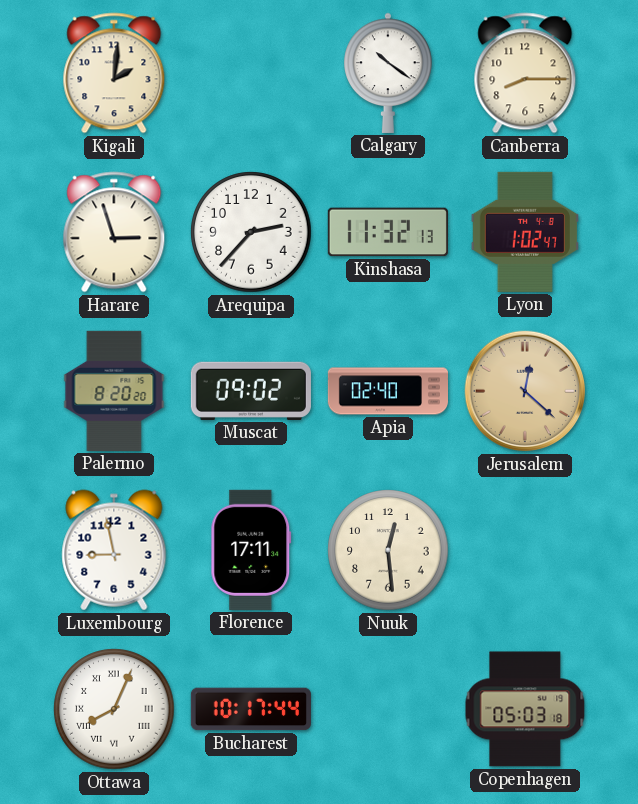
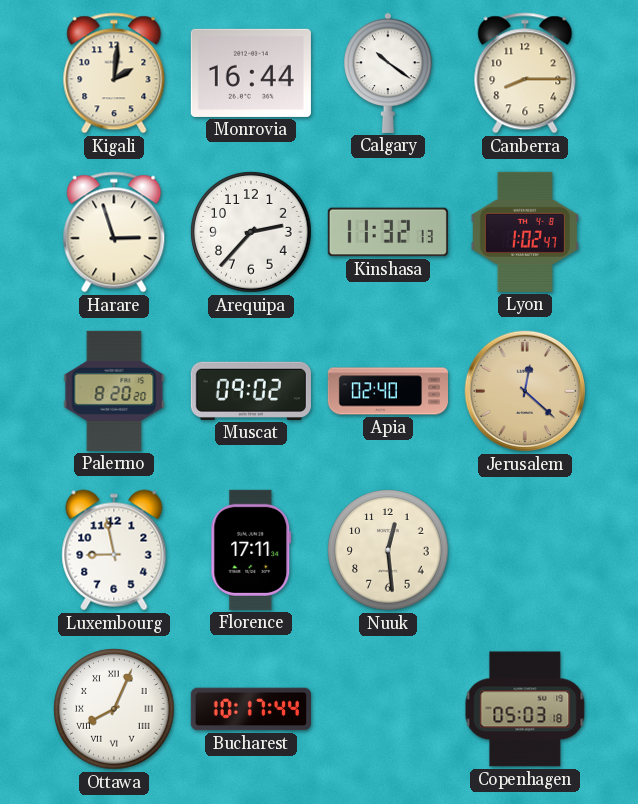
Monrovia: none -> 16:44 (251, 73)
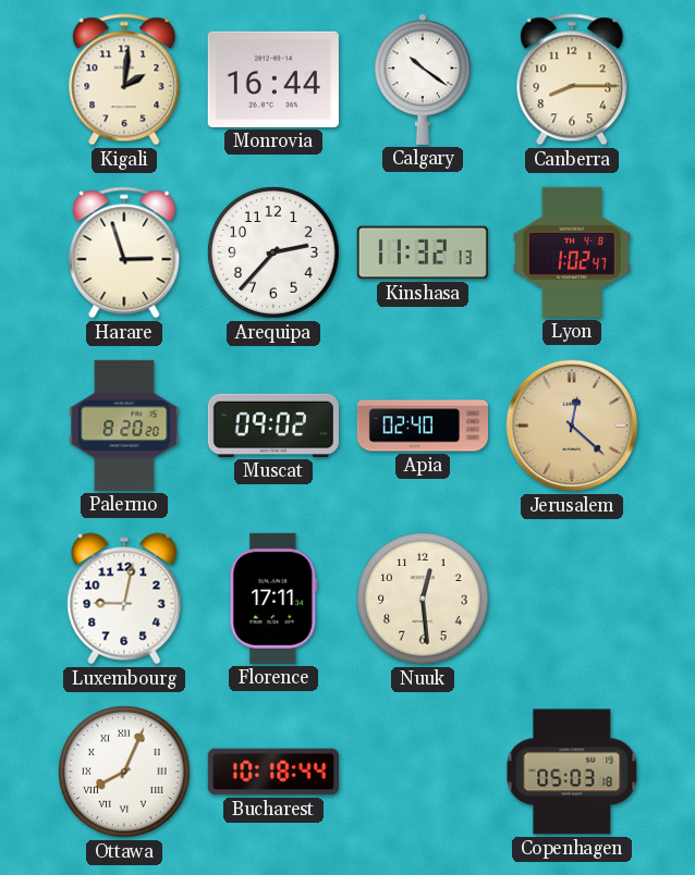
Luxembourg: 8:58 -> 9:02 (124, 599)
Bucharest: 10:17 -> 10:18 (273, 772)
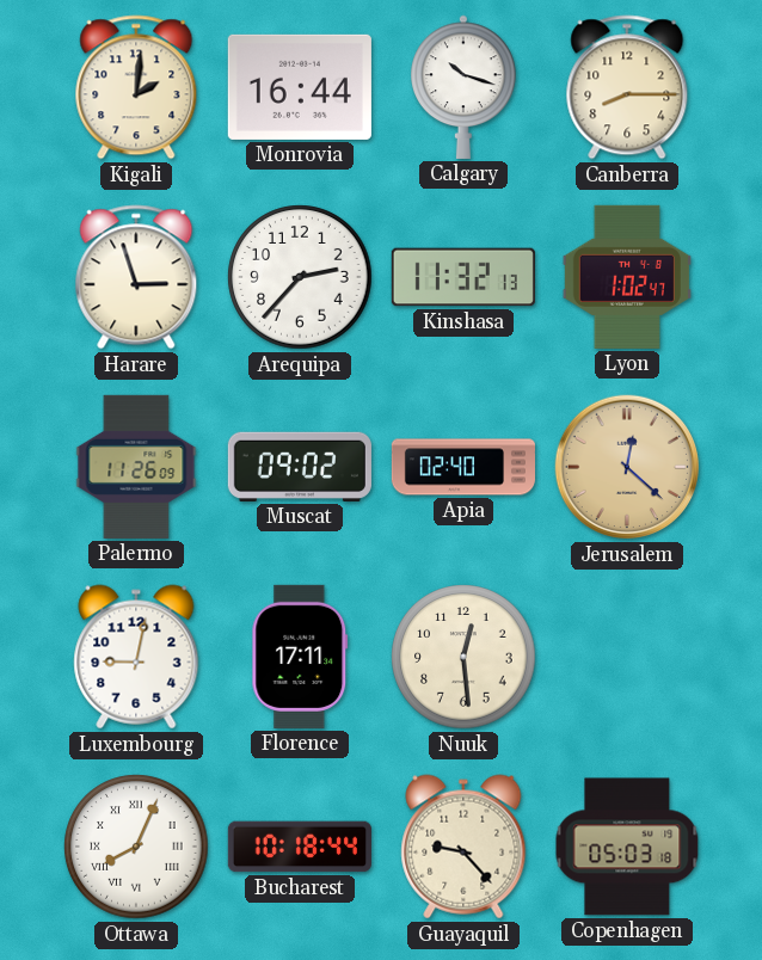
Calgary: 10:21 -> 10:18 (463, 87)
Palermo: 8:20 -> 11:26 (136, 467)
Guayaquil: none -> 9:23 (463, 847)
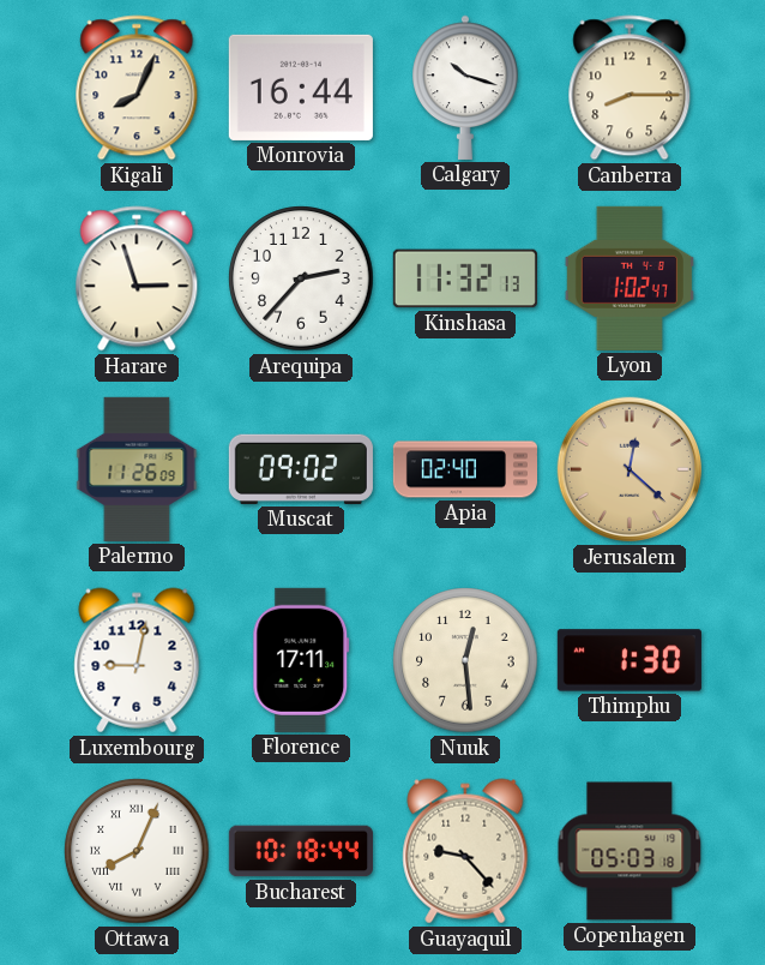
Kigali: 2:01 -> 8:04 (137, 88)
Thimphu: none -> 1:30 (630, 660)
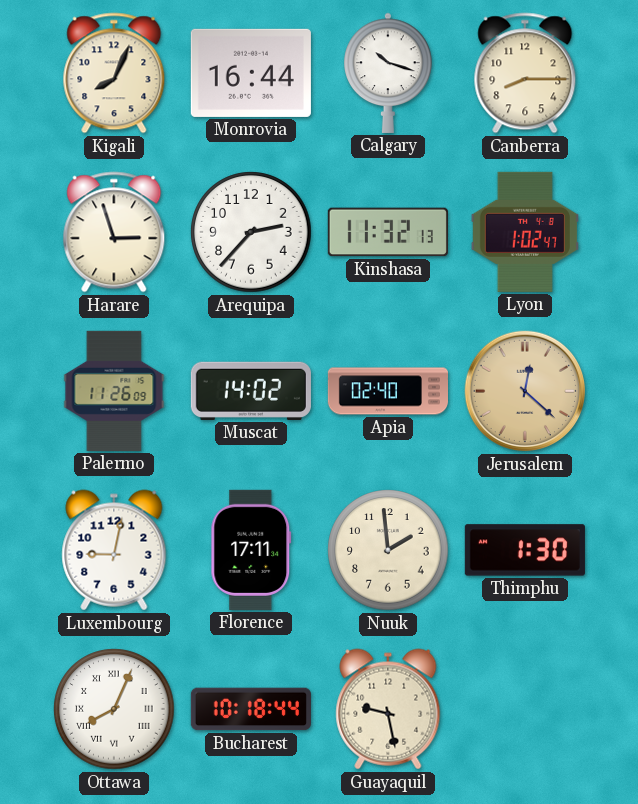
Muscat: 09:02 -> 14:02 (251, 391)
Nuuk: 12:29 -> 1:59 (388, 550)
Guayaquil: 9:23 -> 9:28 (388, 709)
Copenhagen: 05:03 -> none (630, 851)
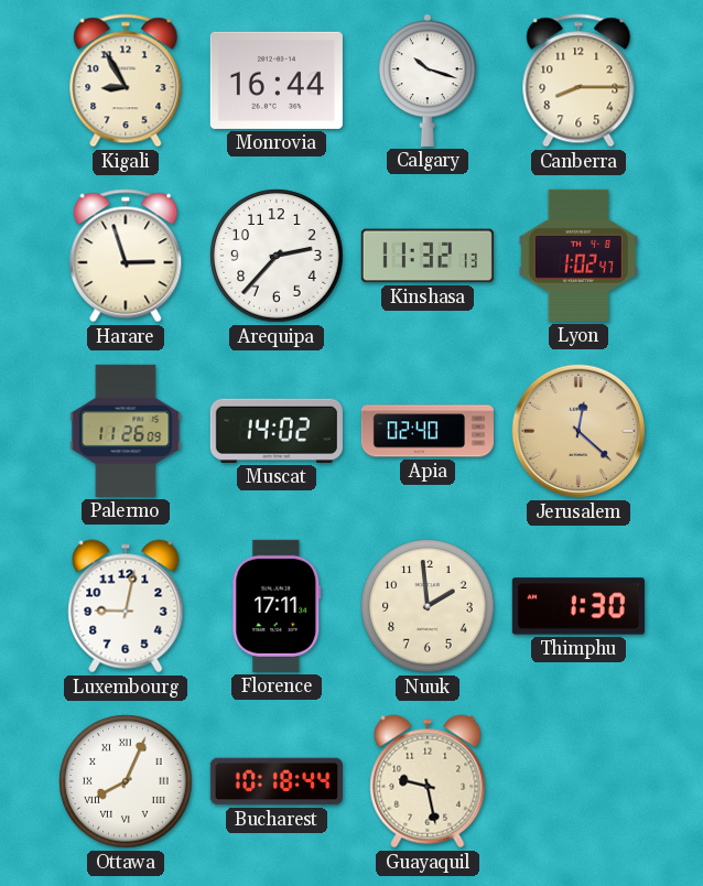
Kigali: 8:04 -> 8:55 (126, 80)
